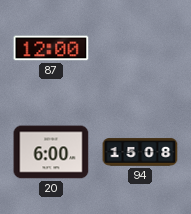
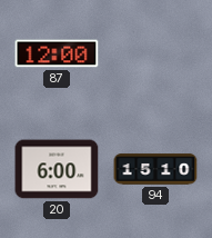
94: 15:08 -> 15:10 (155, 169)
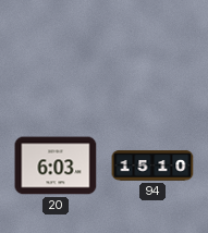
87: 12:00 -> none (57, 53)
20: 6:00 -> 6:03 (56, 165)
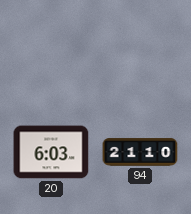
94: 15:10 -> 21:10 (140, 152)
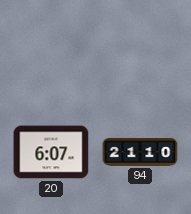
20: 6:03 -> 6:07 (51, 152)
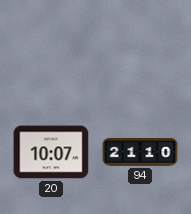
20: 6:07 -> 10:07 (51, 152)
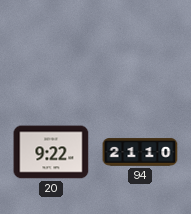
20: 10:07 -> 9:22 (51, 152)
